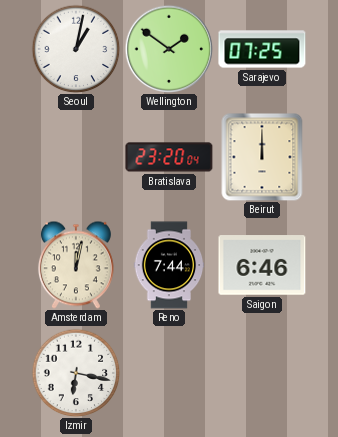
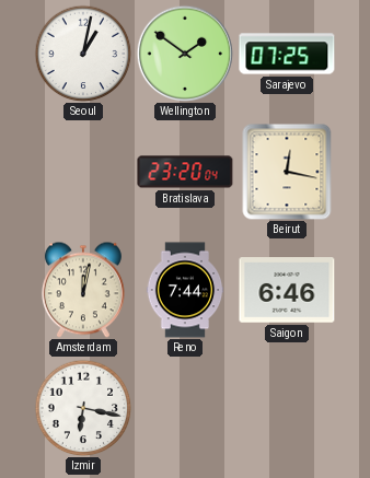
Beirut: 12:00 -> 12:17 (287, 172)
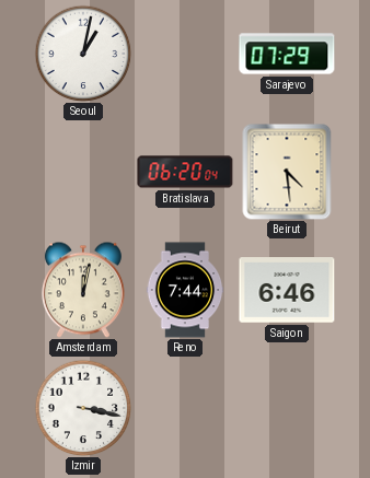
Wellington: 1:51 -> none (185, 54)
Sarajevo: 07:25 -> 07:29 (287, 54)
Bratislava: 23:20 -> 06:20 (185, 172)
Beirut: 12:17 -> 4:29 (287, 172)
Izmir: 6:17 -> 3:17 (83, 408)
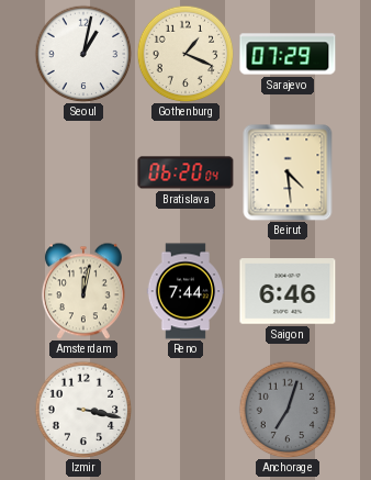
Gothenburg: none -> 1:19 (185, 54)
Anchorage: none -> 7:03 (288, 410)
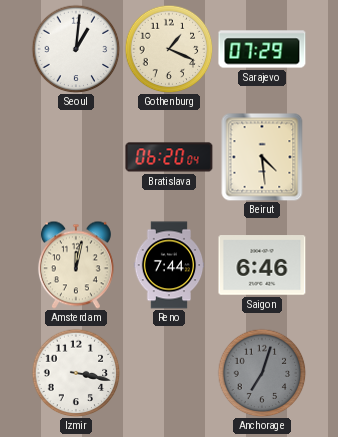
Seoul: 1:02 -> 1:01 (76, 49)
